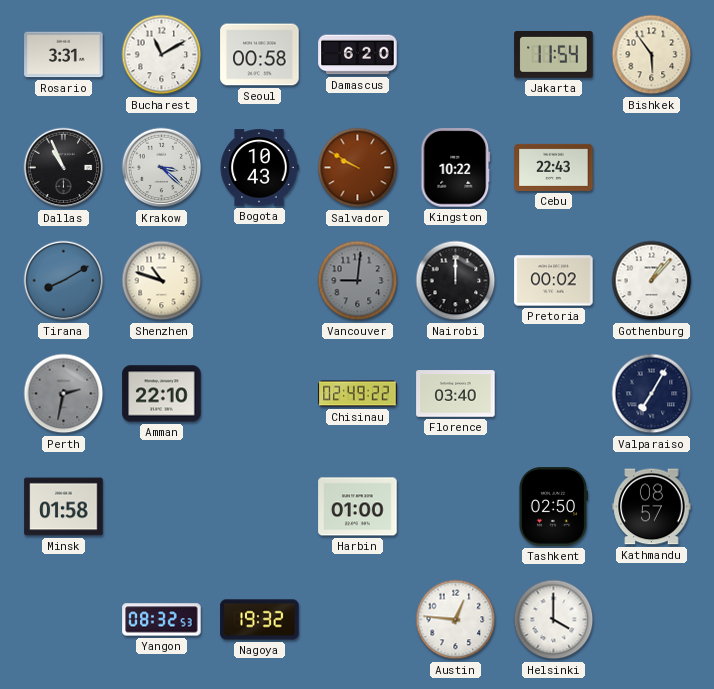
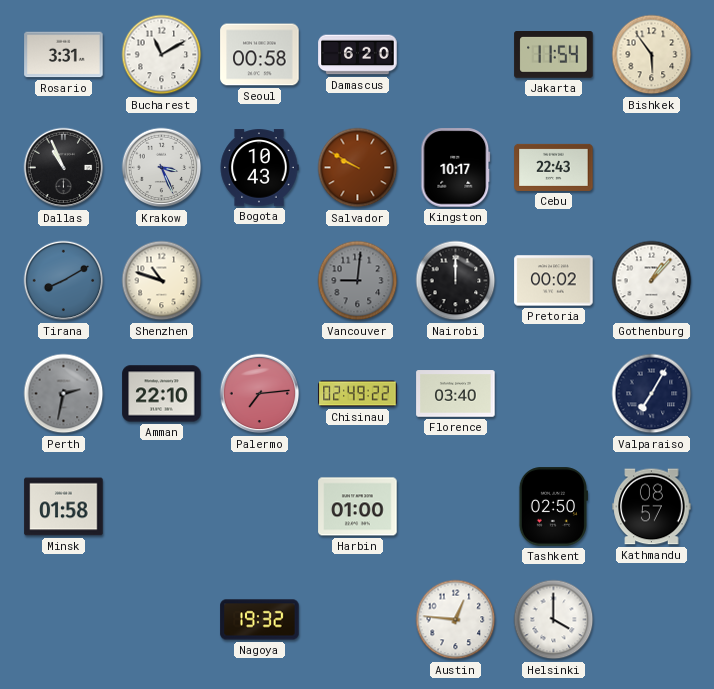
Krakow: 3:22 -> 3:26 (162, 168)
Kingston: 10:22 -> 10:17 (456, 168)
Palermo: none -> 7:14 (260, 394)
Yangon: 08:32 -> none (162, 620)
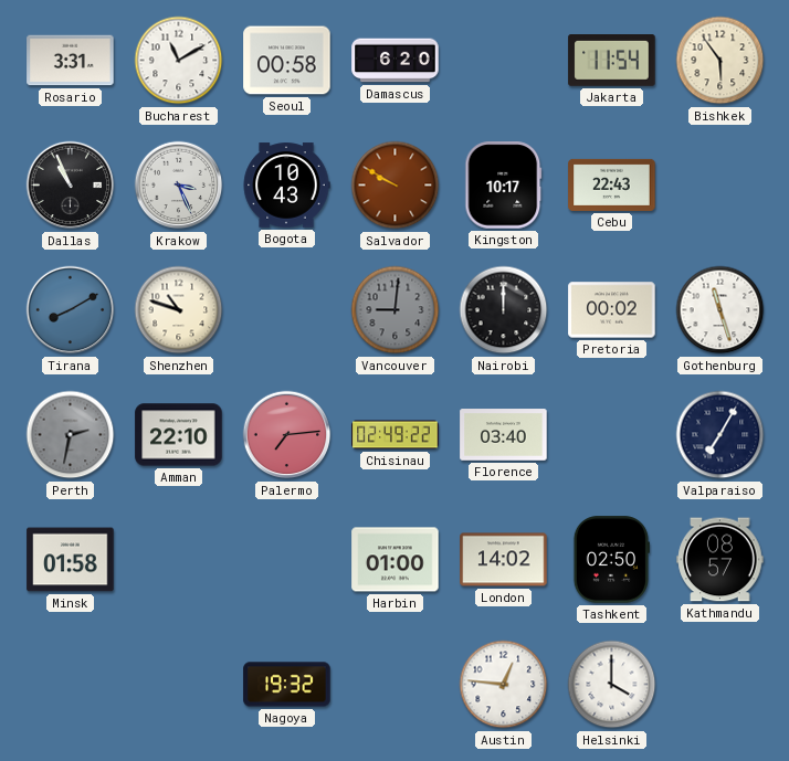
Gothenburg: 1:07 -> 11:27 (720, 310)
London: none -> 14:02 (504, 560)
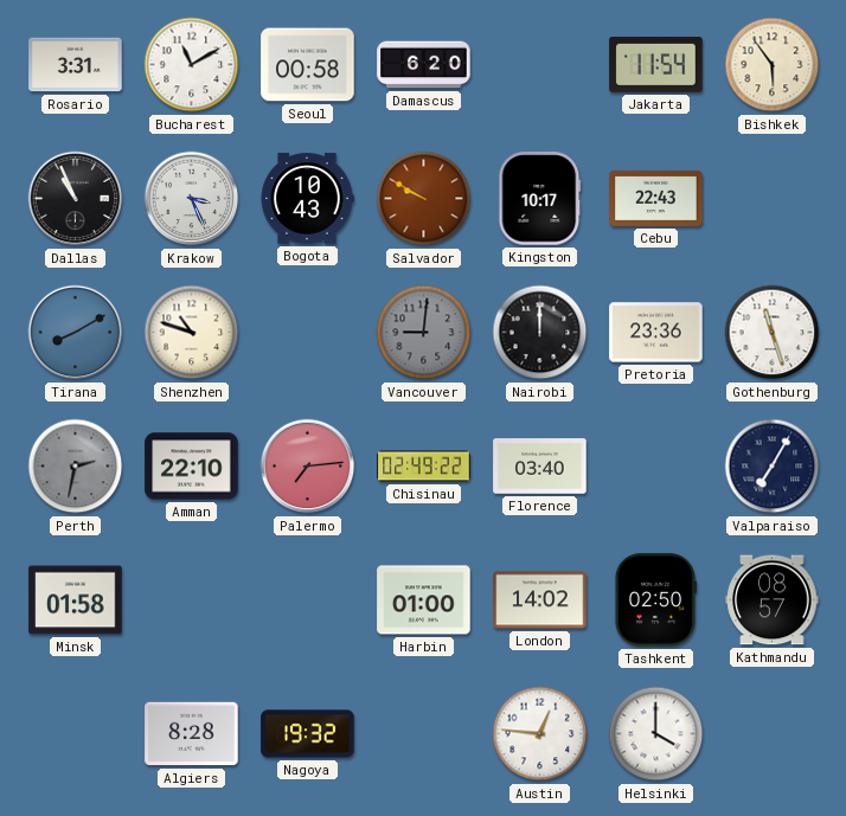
Pretoria: 00:02 -> 23:36 (656, 333)
Algiers: none -> 8:28 (192, 734)
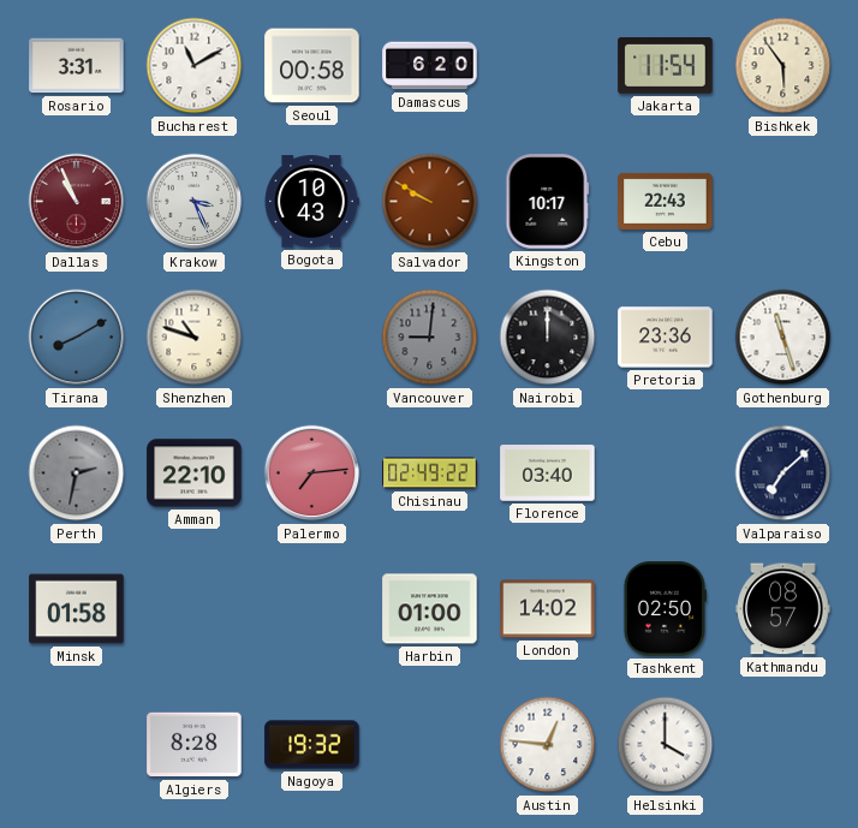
Dallas dial: black -> burgundy (77, 202)
Valparaiso: 7:05 -> 7:08 (783, 473)
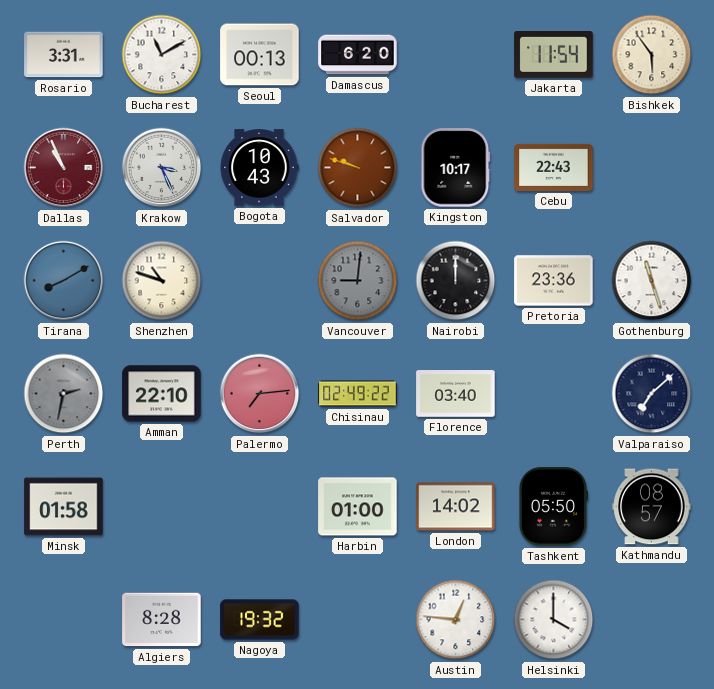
Seoul: 00:58 -> 00:13 (260, 55)
Salvador: 9:50 -> 9:48 (358, 168)
Tashkent: 02:50 -> 05:50 (553, 507)
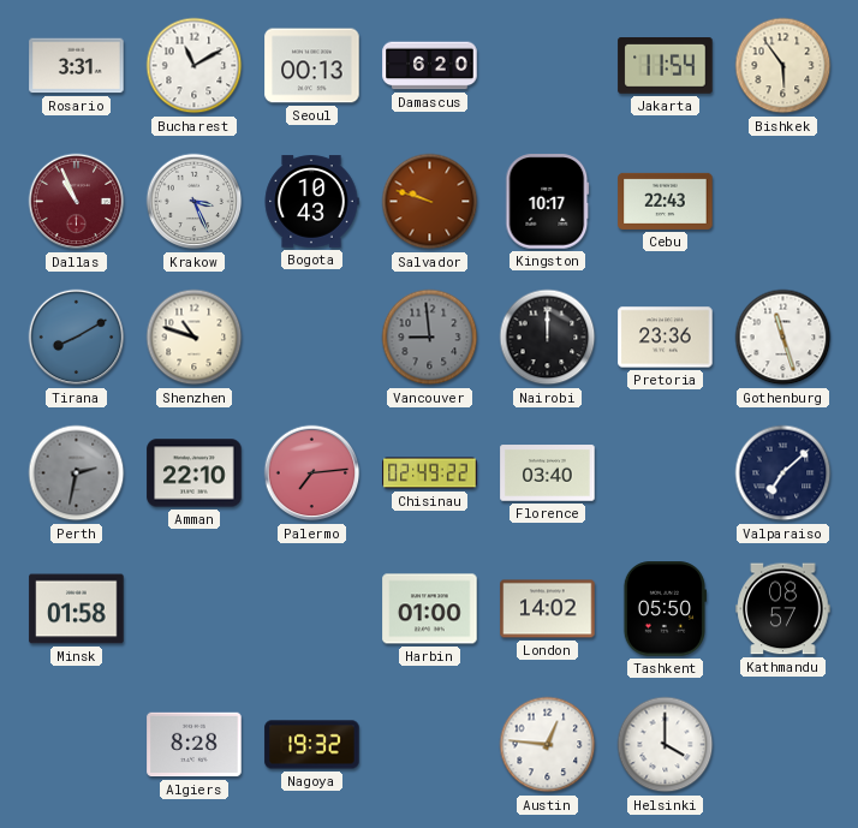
Vancouver: 9:01 -> 8:59 (430, 338)
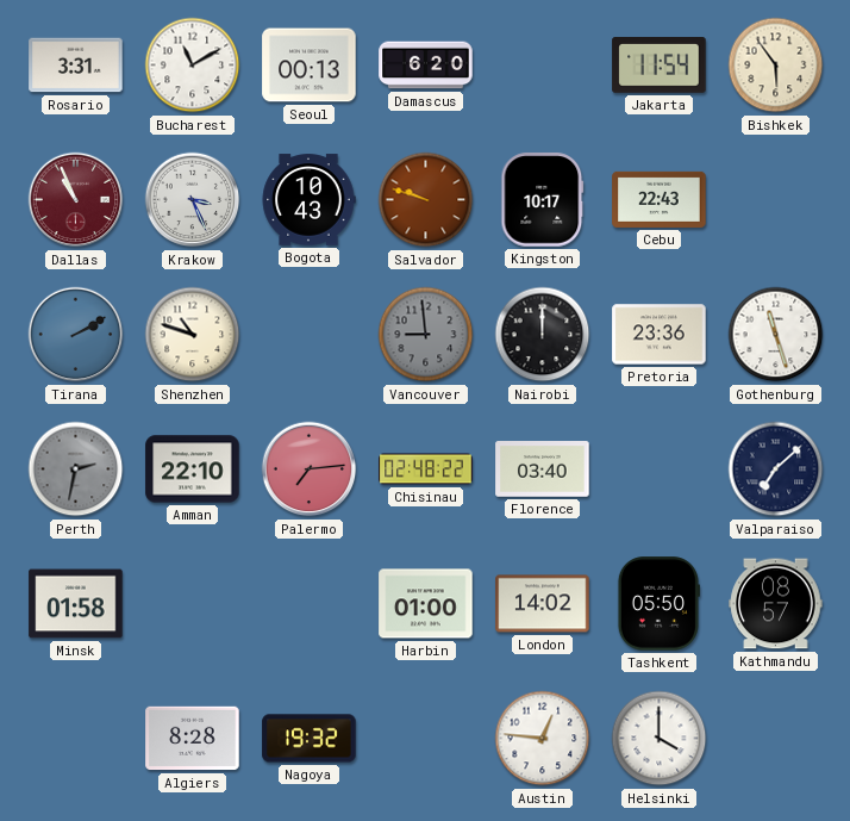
Tirana: 8:10 -> 2:10 (76, 335)
Chisinau: 02:49 -> 02:48 (426, 469)
